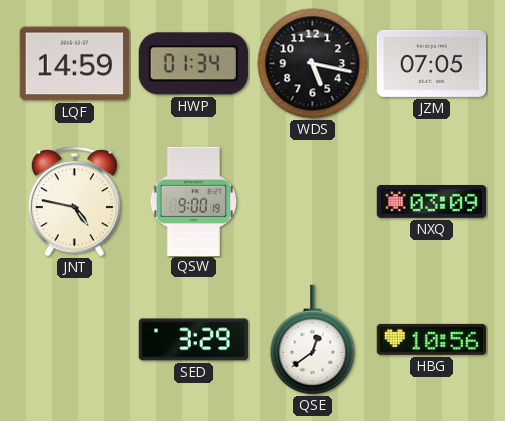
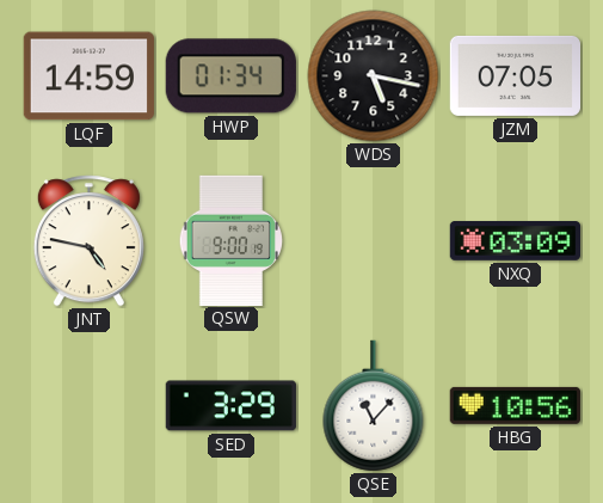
QSE: 12:39 -> 11:07 (374, 406)
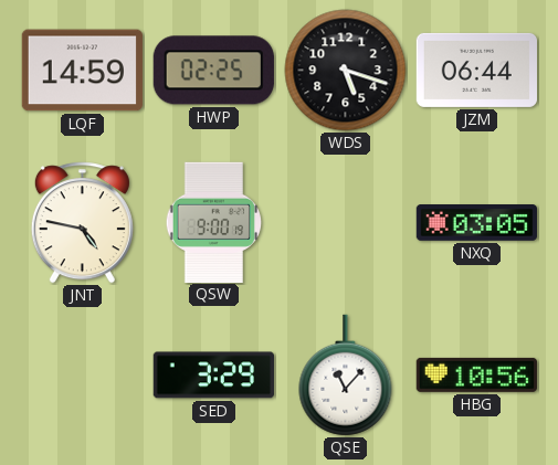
HWP: 01:34 -> 02:25 (213, 71)
WDS: 5:17 -> 5:18 (346, 71)
JZM: 07:05 -> 06:44 (476, 70)
NXQ: 03:09 -> 03:05 (476, 223)
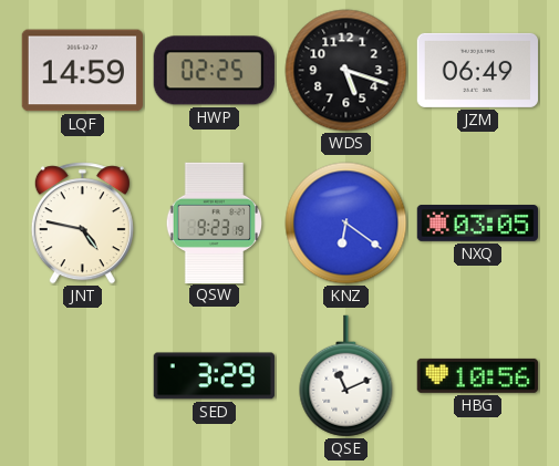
JZM: 06:44 -> 06:49 (477, 70)
QSW: 9:00 -> 9:23 (214, 222)
KNZ: none -> 6:21 (346, 224)
QSE: 11:07 -> 11:11 (346, 376)
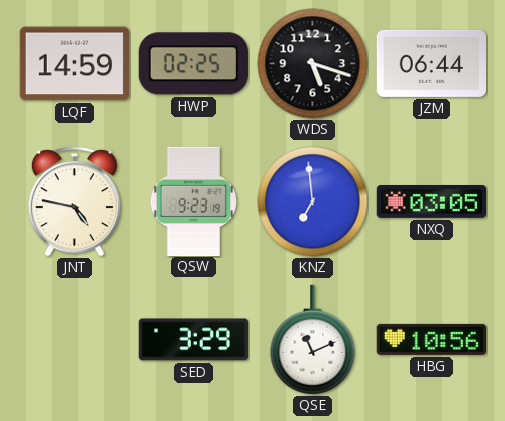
JZM: 06:49 -> 06:44 (431, 63)
KNZ: 6:21 -> 6:59 (313, 202)
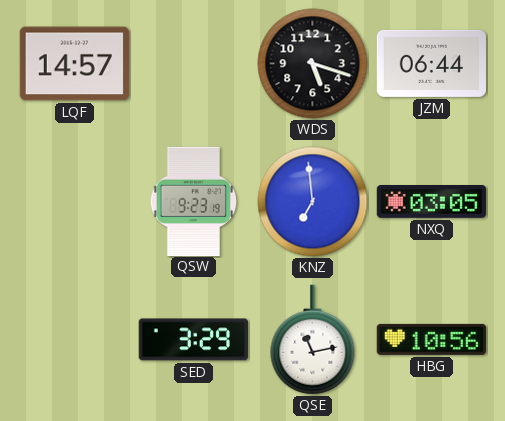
LQF: 14:59 -> 14:57 (74, 64)
HWP: 02:25 -> none (193, 64)
JNT: 4:47 -> none (74, 202)
QSE: 11:11 -> 11:13 (313, 340)
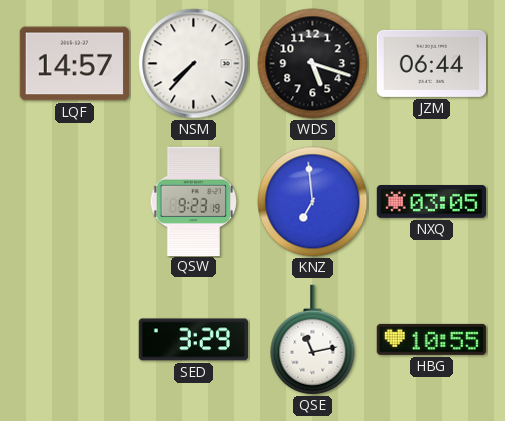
NSM: none -> 7:37 (194, 64)
HBG: 10:56 -> 10:55 (431, 339)
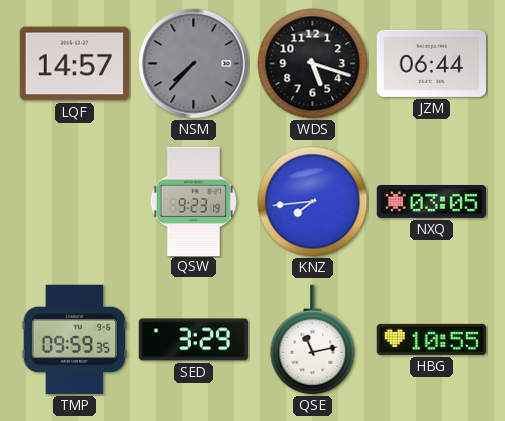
NSM dial: white -> grey (194, 64)
KNZ: 6:59 -> 7:44 (313, 202)
TMP: none -> 09:59 (75, 339)
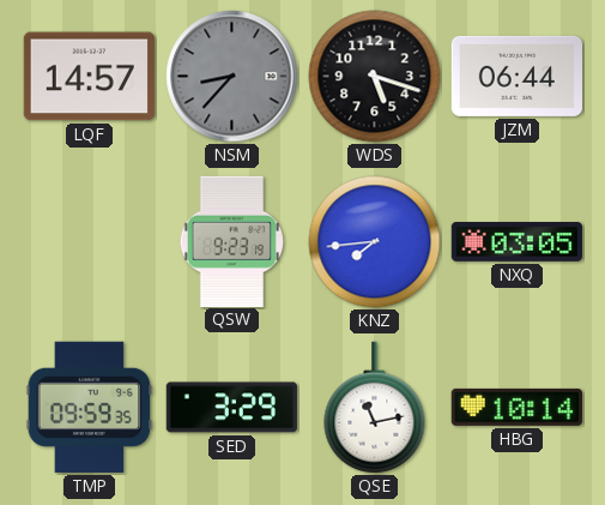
NSM: 7:37 -> 8:37 (232, 77)
HBG: 10:55 -> 10:14 (516, 407)
